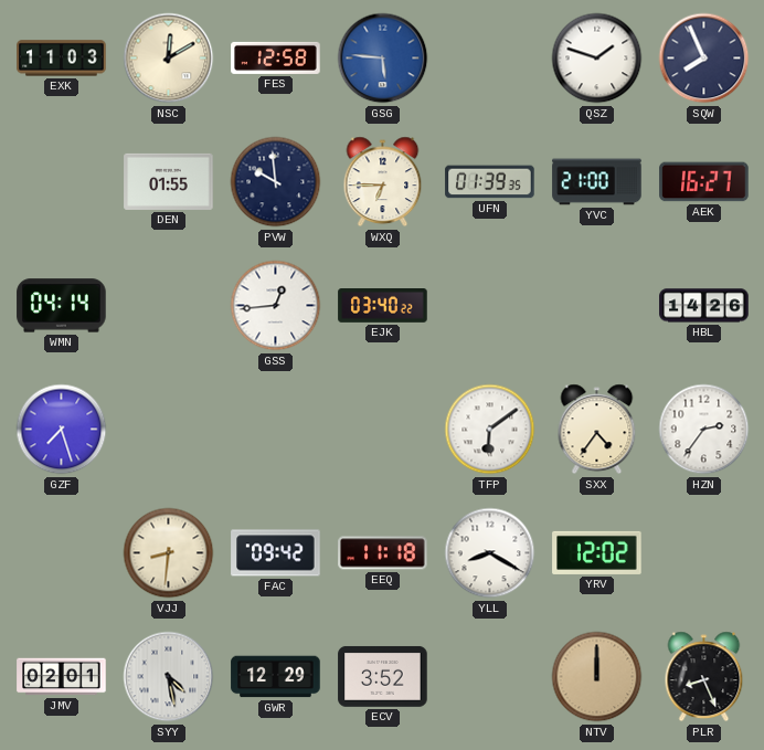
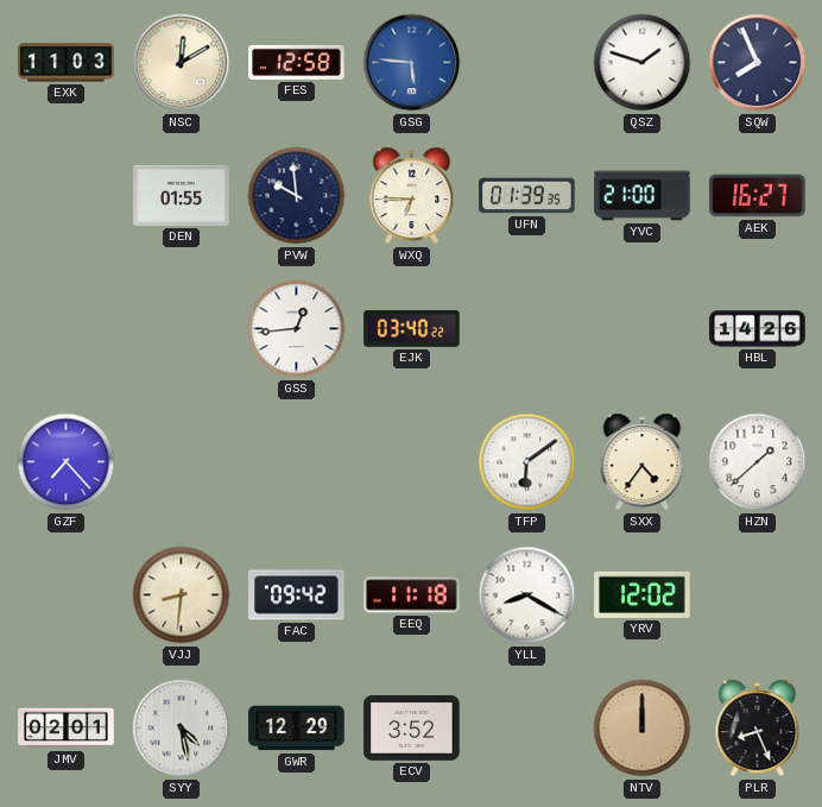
WMN: 04:14 -> none (62, 306)
GZF: 7:27 -> 7:23 (67, 462)
HZN: 2:36 -> 1:38 (758, 462)
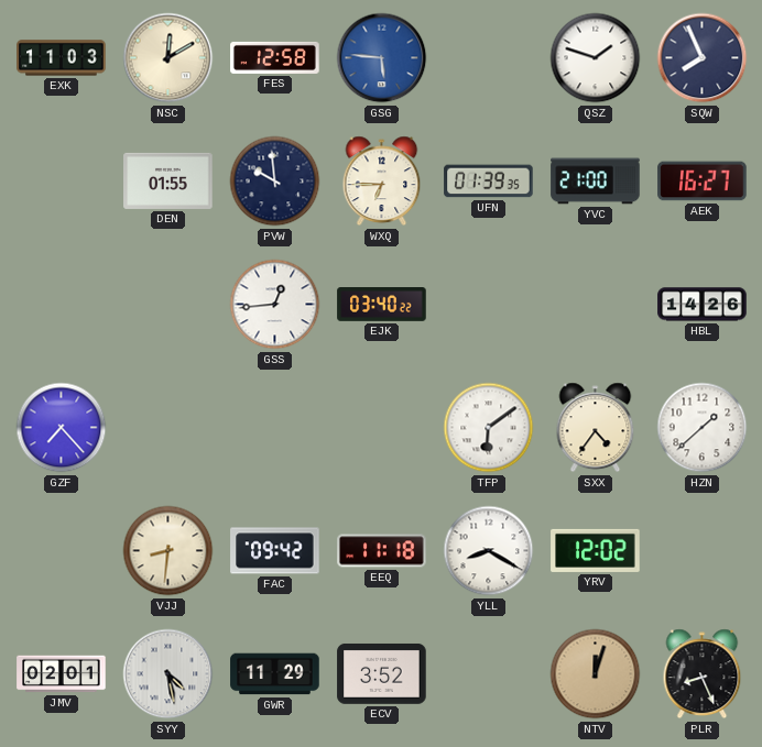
GWR: 12:29 -> 11:29 (275, 674)
NTV: 12:00 -> 12:03 (596, 674)
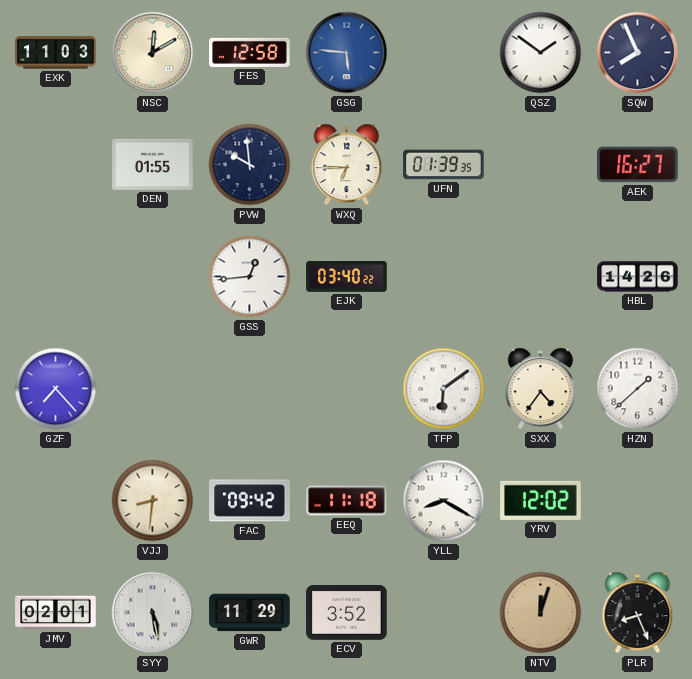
QSZ: 1:48 -> 1:51 (541, 53)
YVC: 21:00 -> none (596, 182)
SYY: 4:28 -> 5:28 (153, 613)
